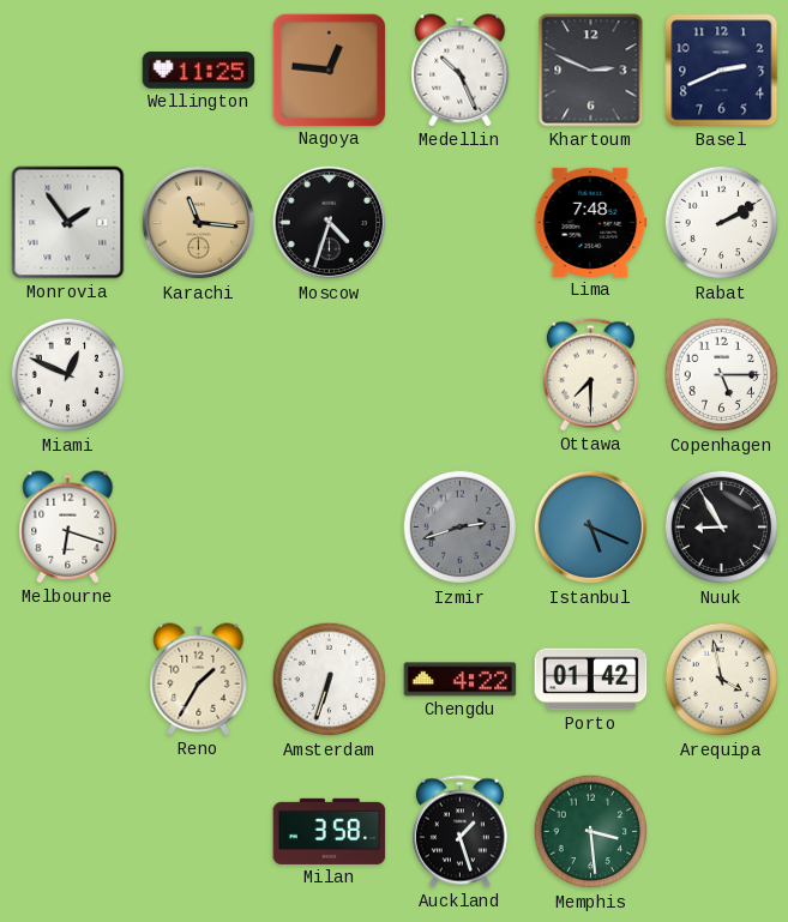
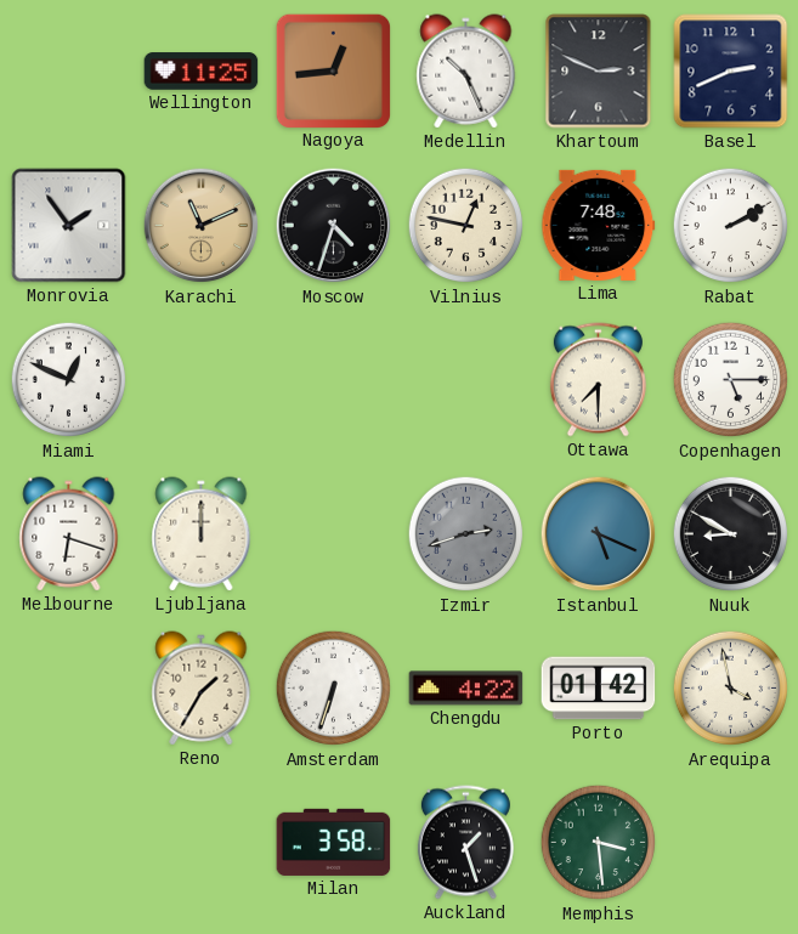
Nagoya: 12:46 -> 12:44 (333, 70)
Karachi: 11:16 -> 11:11 (202, 226)
Vilnius: none -> 12:47 (466, 226)
Ljubljana: none -> 12:00 (202, 534)
Nuuk: 8:55 -> 8:50 (731, 534)
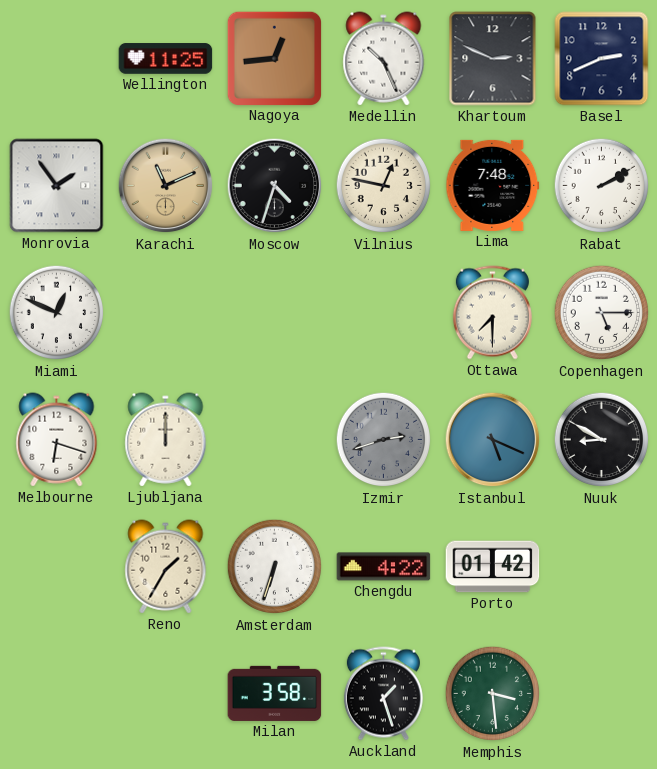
Arequipa: 3:58 -> none (731, 689)
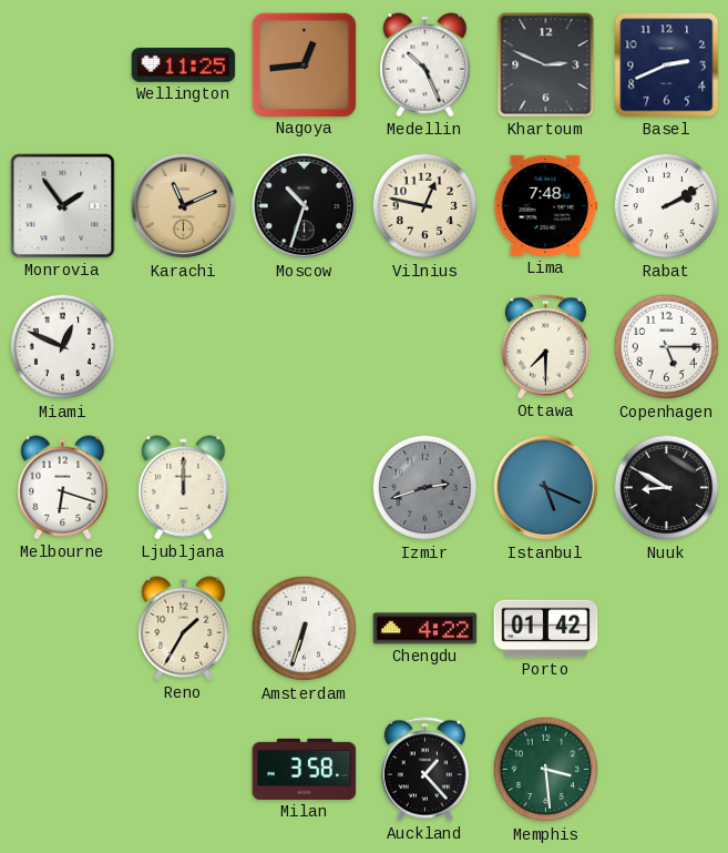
Moscow: 4:33 -> 10:33 (305, 206)
Auckland: 1:27 -> 1:23 (424, 770)
